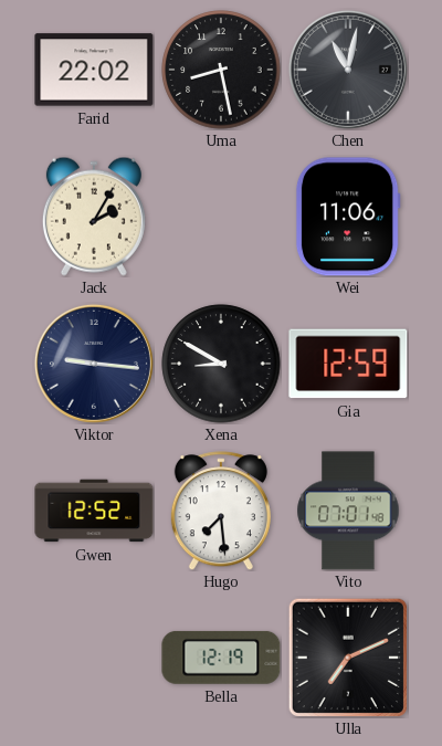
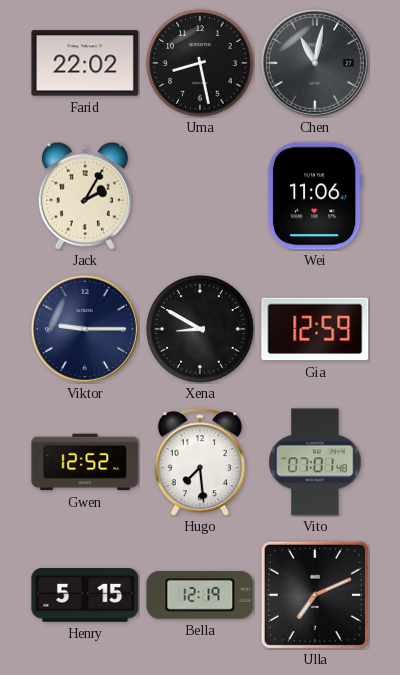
Viktor: 9:16 -> 9:15 (85, 329)
Henry: none -> 5:15 (85, 596)
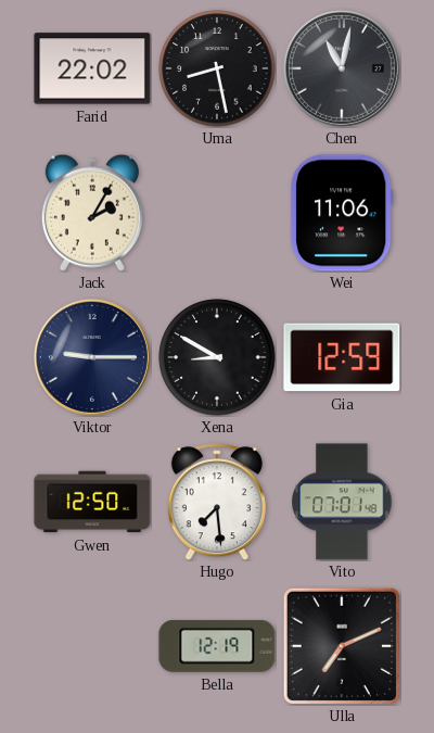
Gwen: 12:52 -> 12:50 (92, 502)
Henry: 5:15 -> none (85, 596)
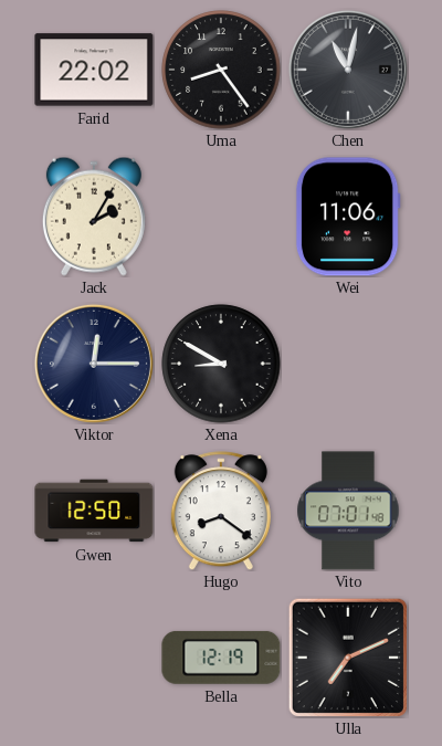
Uma: 8:28 -> 8:24 (221, 70)
Viktor: 9:15 -> 12:15 (94, 364)
Gia: 12:59 -> none (342, 357)
Hugo: 7:29 -> 8:21 (221, 511)
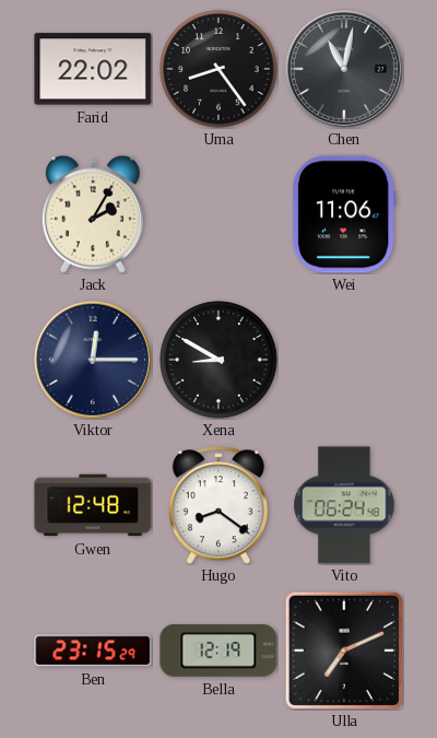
Gwen: 12:50 -> 12:48 (93, 505)
Vito: 07:01 -> 06:24 (344, 505)
Ben: none -> 23:15 (93, 651)
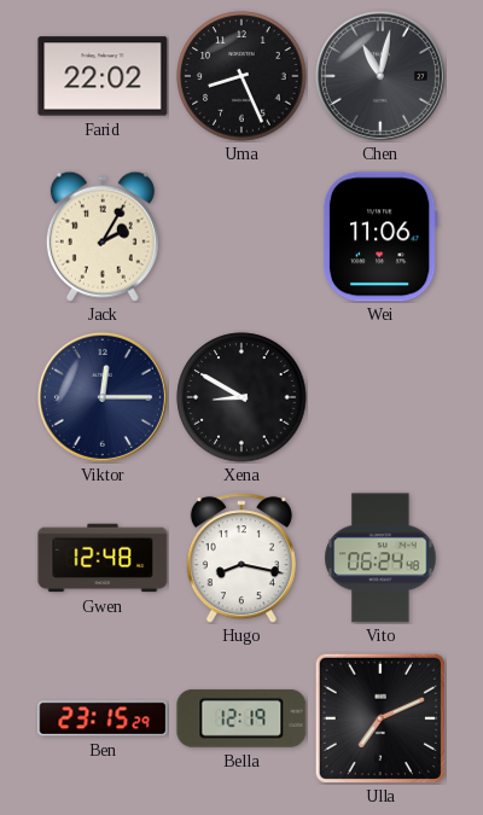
Uma: 8:24 -> 8:26 (241, 76)
Hugo: 8:21 -> 8:17 (241, 558)
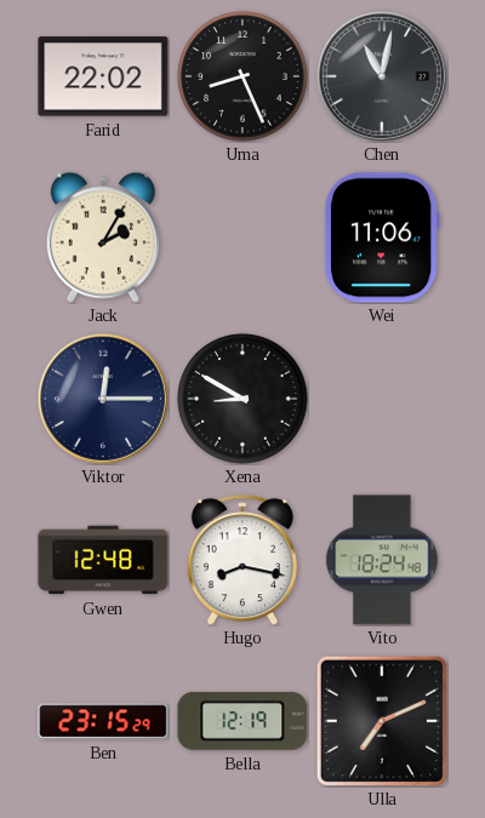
Vito: 06:24 -> 18:24 (382, 560)
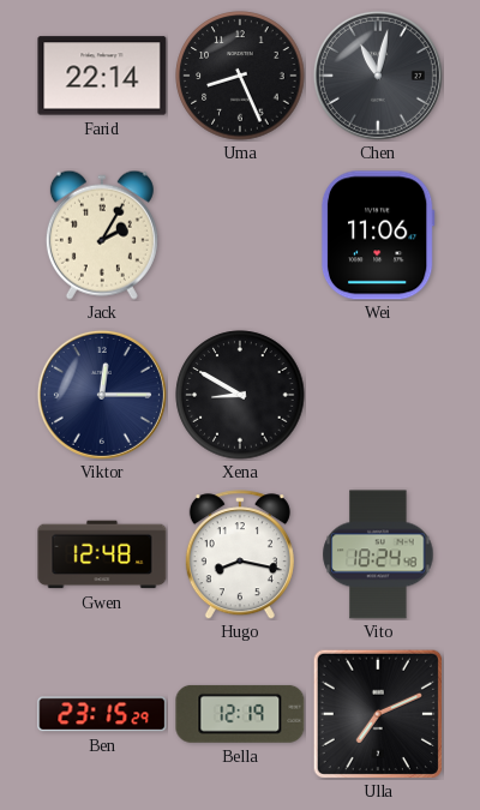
Farid: 22:02 -> 22:14 (102, 76)
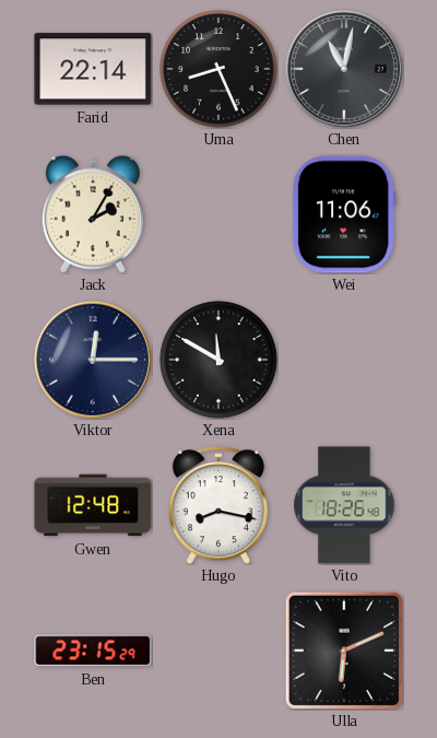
Xena: 8:50 -> 11:50 (218, 360)
Vito: 18:24 -> 18:26 (344, 505)
Bella: 12:19 -> none (240, 714)
Ulla: 7:11 -> 6:11 (343, 649)
